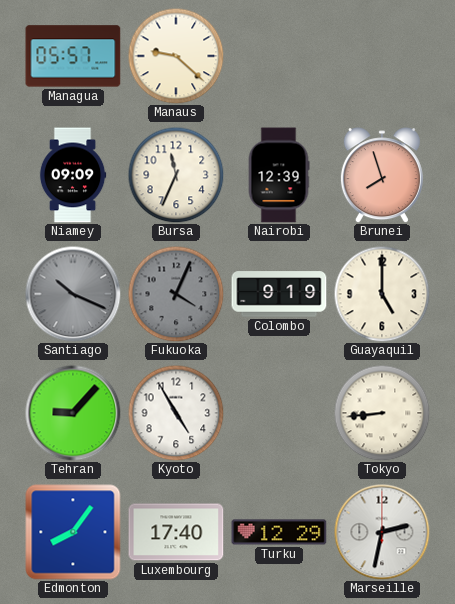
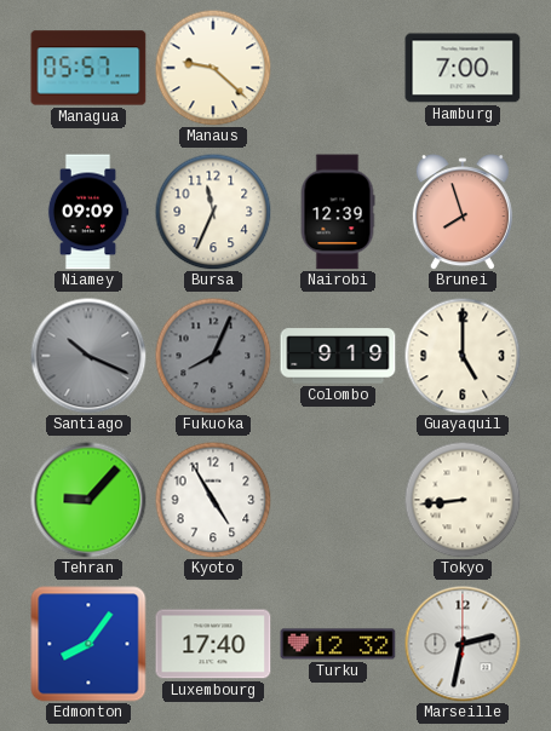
Hamburg: none -> 7:00 (463, 68)
Fukuoka: 4:04 -> 8:04 (213, 356)
Turku: 12:29 -> 12:32 (338, 644)
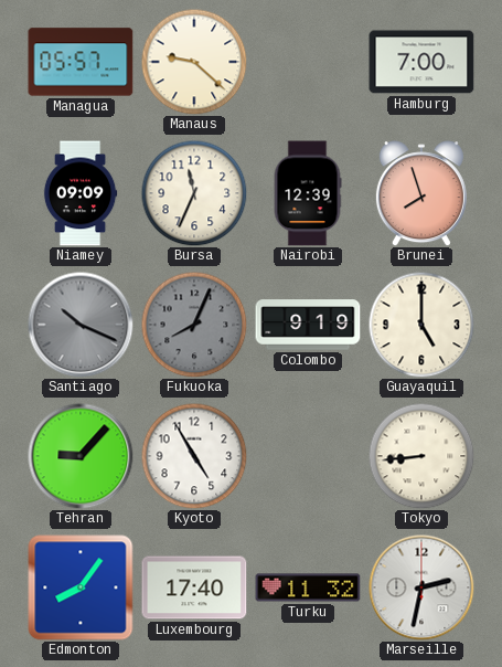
Turku: 12:32 -> 11:32 (308, 587)
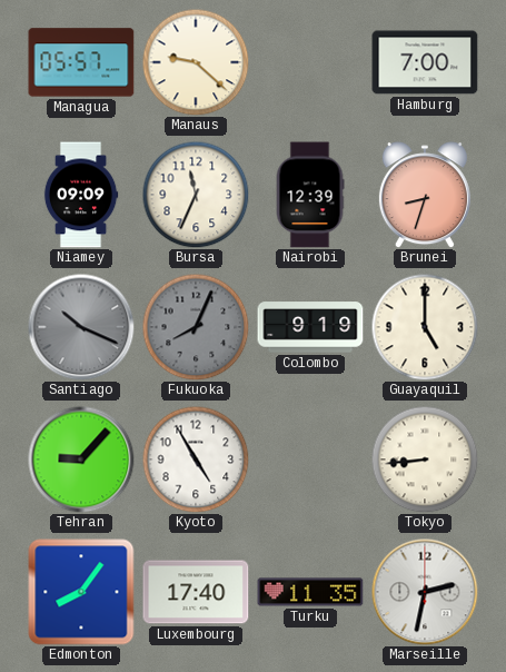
Brunei: 7:57 -> 8:33 (425, 195)
Turku: 11:32 -> 11:35 (310, 592)
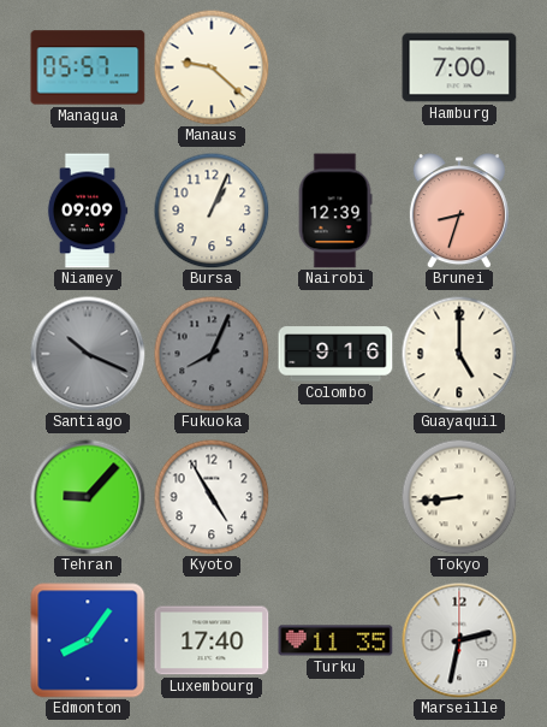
Bursa: 11:34 -> 1:04 (212, 211)
Colombo: 9:19 -> 9:16 (335, 354)
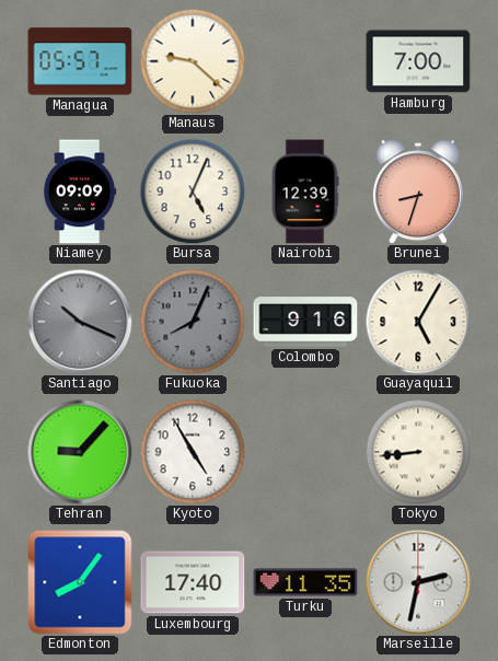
Bursa: 1:04 -> 5:04 (193, 192)
Guayaquil: 5:00 -> 5:05 (418, 322)
